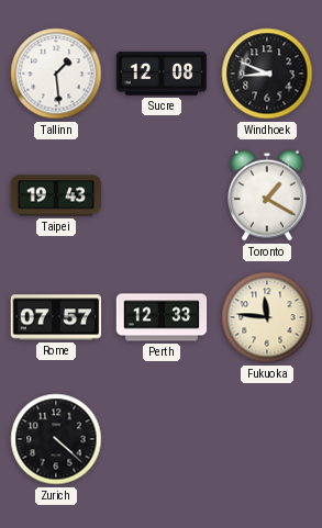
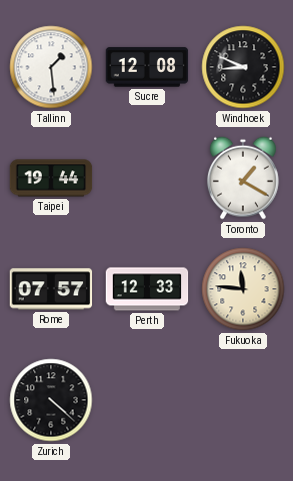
Taipei: 19:43 -> 19:44 (51, 178)
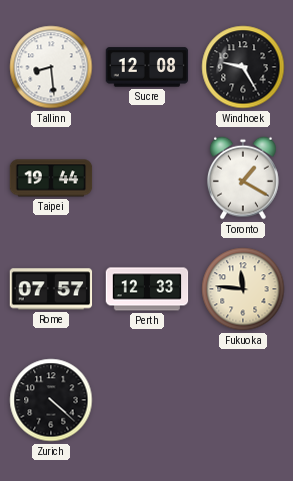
Tallinn: 1:29 -> 8:29 (51, 67)
Windhoek: 8:49 -> 9:25 (243, 67)
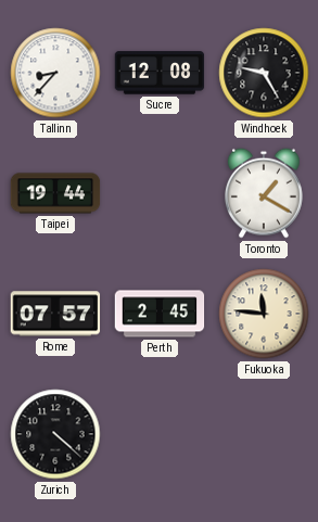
Tallinn: 8:29 -> 8:37 (55, 73)
Perth: 12:33 -> 2:45 (160, 314)
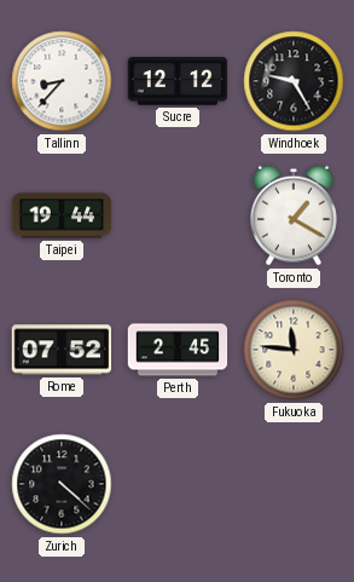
Sucre: 12:08 -> 12:12 (178, 81)
Rome: 07:57 -> 07:52 (62, 350)
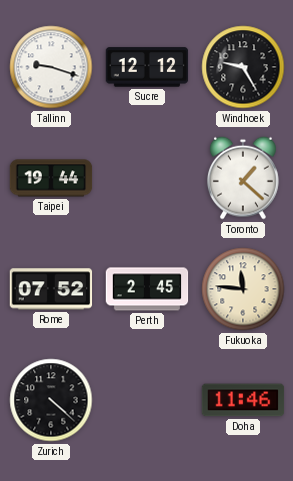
Tallinn: 8:37 -> 9:18 (51, 67)
Toronto: 1:20 -> 1:22 (244, 178)
Doha: none -> 11:46 (243, 400)
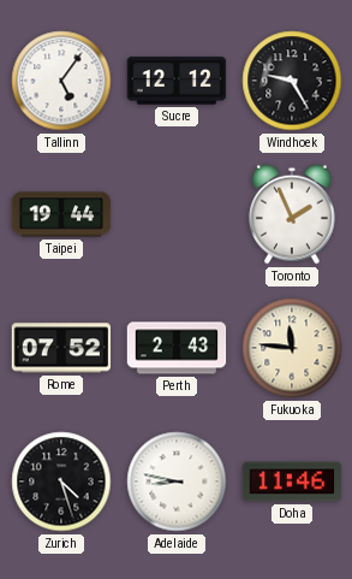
Tallinn: 9:18 -> 5:06 (61, 81)
Toronto: 1:22 -> 1:56 (293, 214)
Perth: 2:45 -> 2:43 (177, 348)
Zurich: 4:22 -> 4:27 (61, 481)
Adelaide: none -> 8:47 (177, 481)
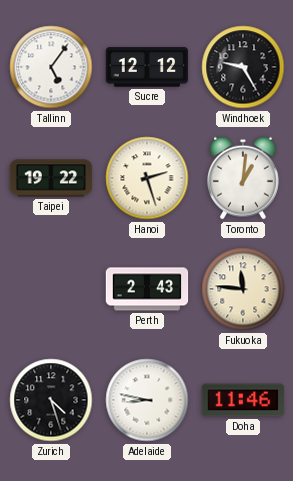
Taipei: 19:44 -> 19:22 (51, 178)
Hanoi: none -> 2:27 (147, 178)
Toronto: 1:56 -> 1:01 (244, 178)
Rome: 07:52 -> none (61, 348)
